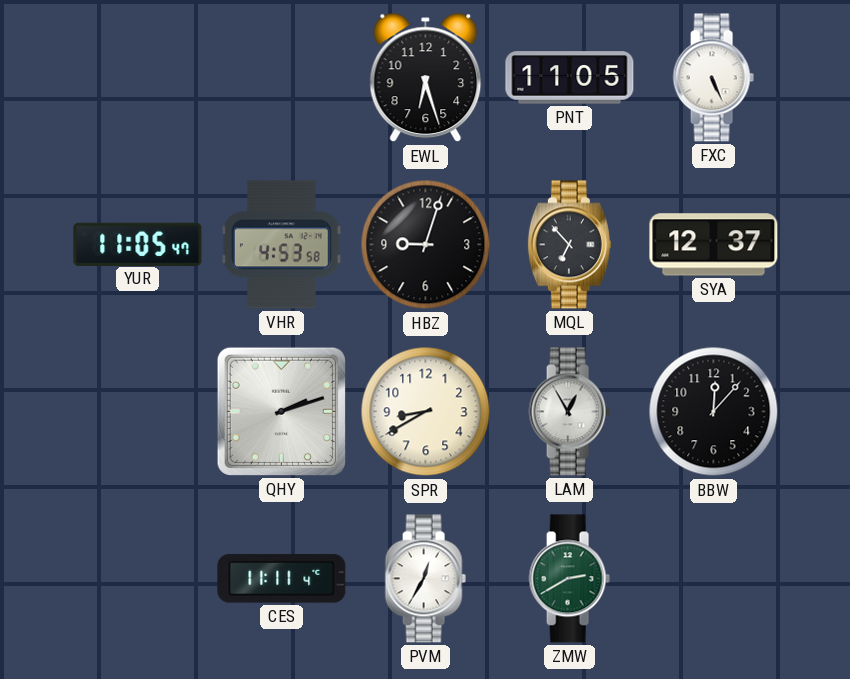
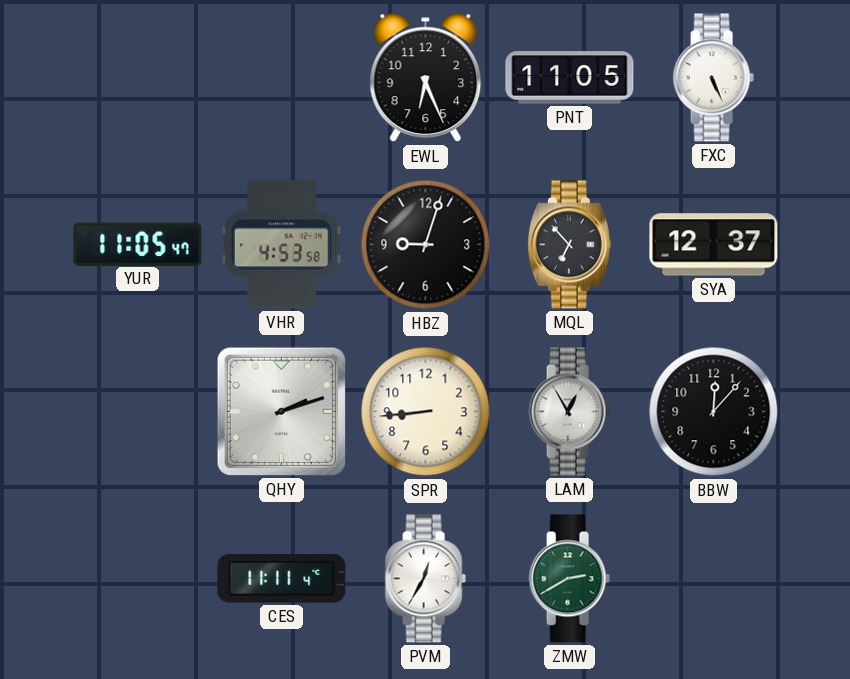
EWL: 6:27 -> 6:26 (426, 78)
SPR: 8:40 -> 8:44 (426, 412)
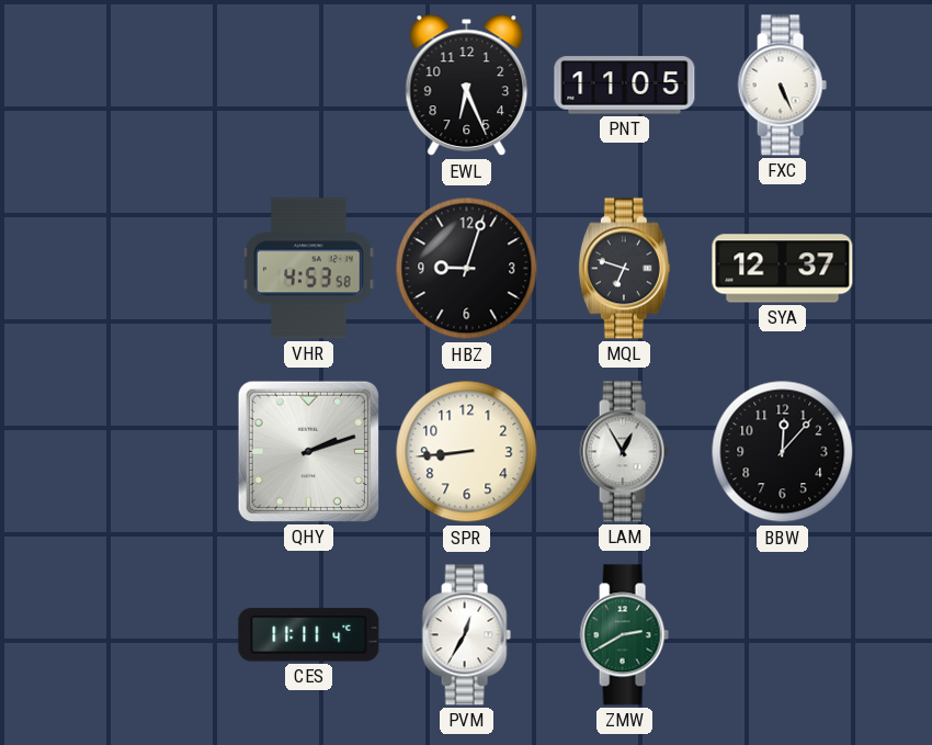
YUR: 11:05 -> none (138, 244)
MQL: 6:53 -> 6:48 (624, 269)
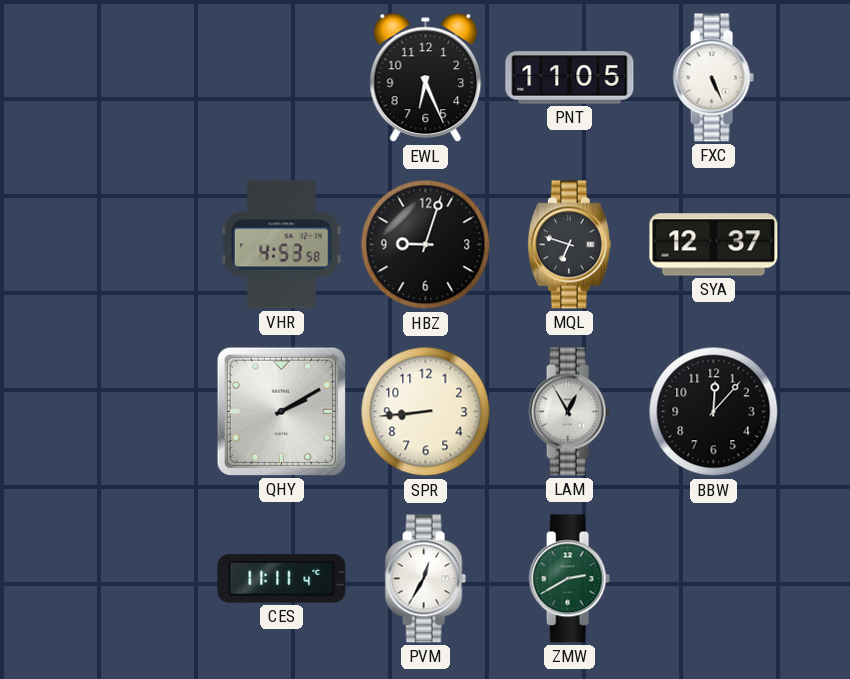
QHY: 2:12 -> 2:10 (281, 411)
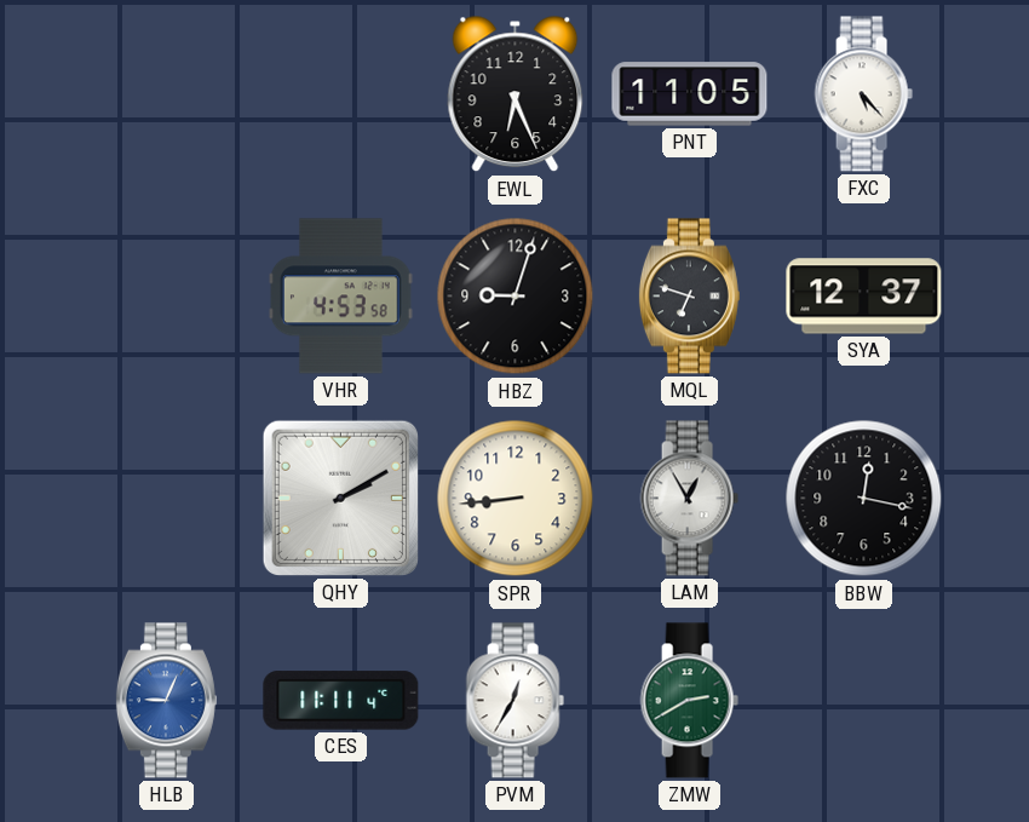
FXC: 5:26 -> 5:23 (863, 94)
BBW: 12:07 -> 12:17 (864, 499)
HLB: none -> 9:04 (166, 701)
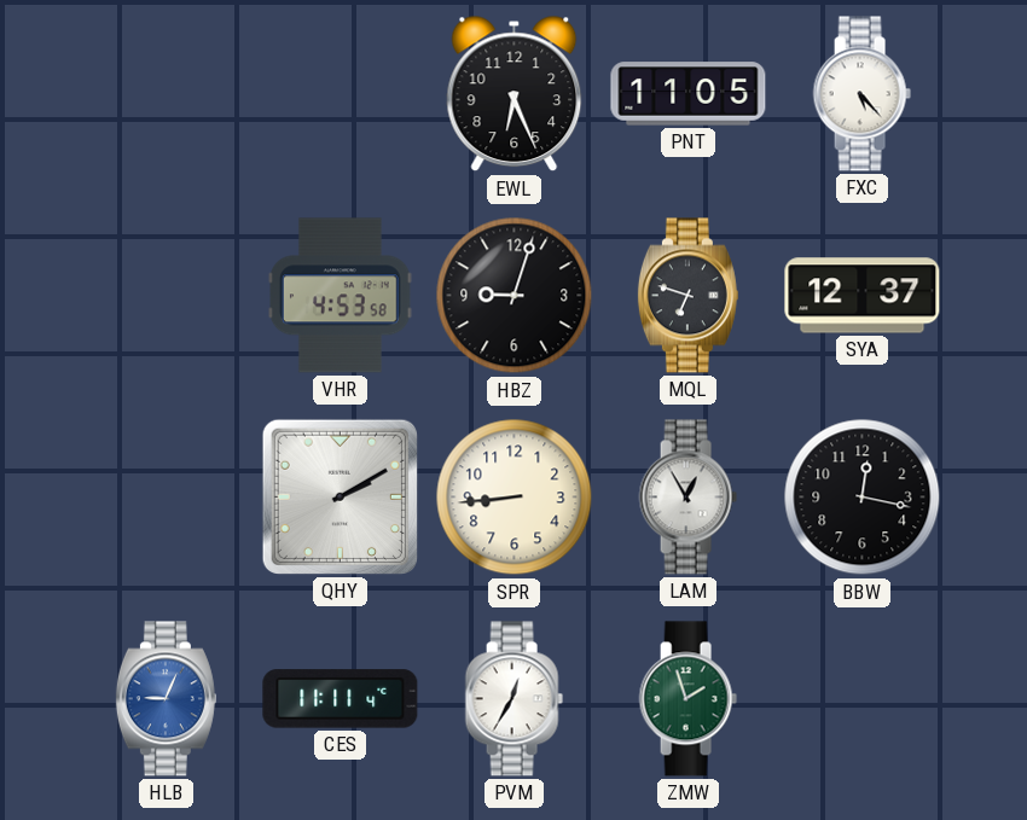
ZMW: 2:40 -> 1:57 (687, 699)
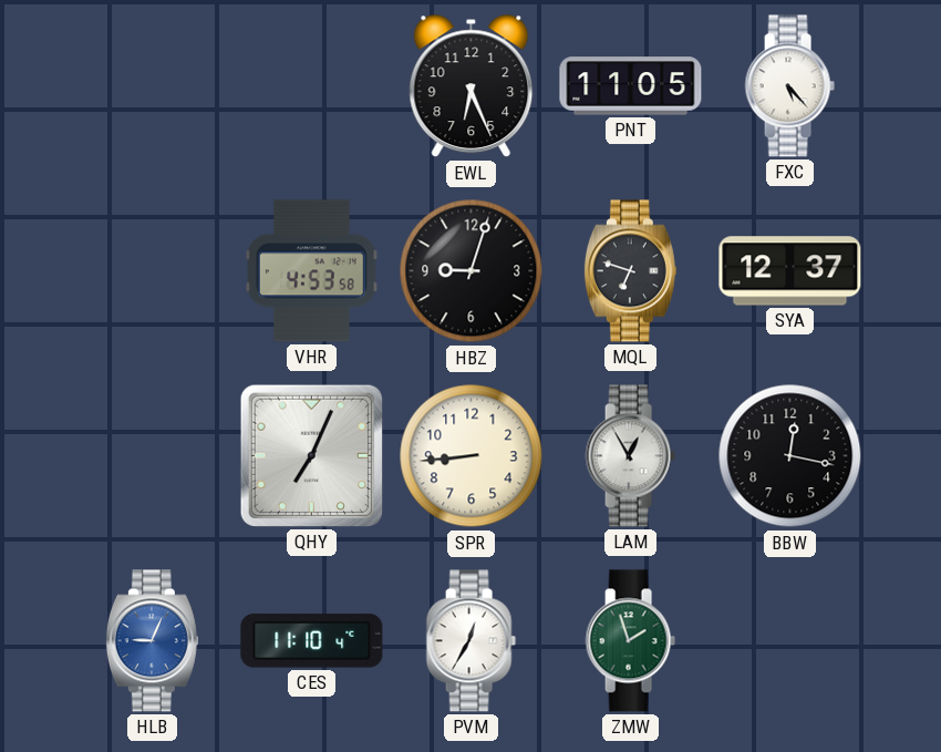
QHY: 2:10 -> 7:04 (311, 455)
CES: 11:11 -> 11:10 (312, 641)
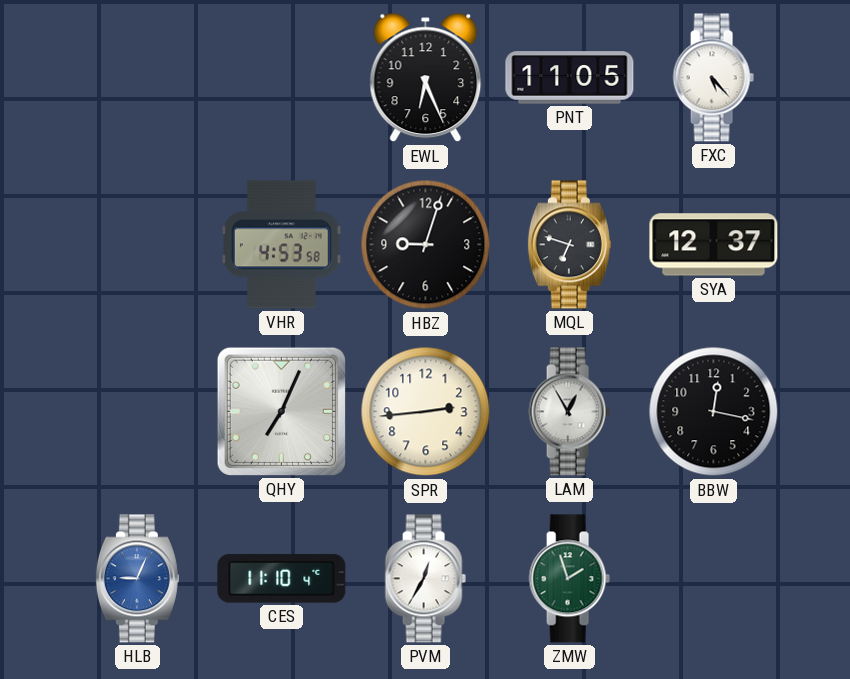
SPR: 8:44 -> 2:44 (426, 412)
